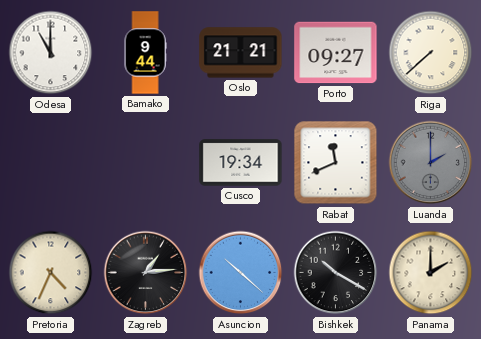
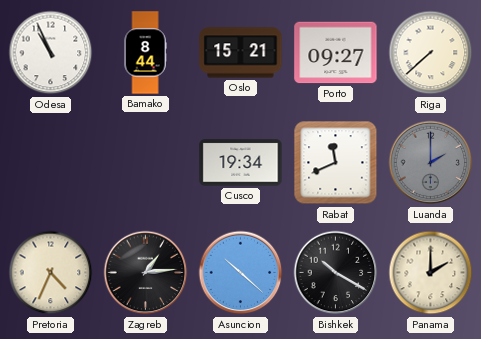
Odesa: 11:00 -> 10:56 (51, 53)
Bamako: 9:44 -> 8:44 (145, 53)
Oslo: 21:21 -> 15:21 (241, 53)
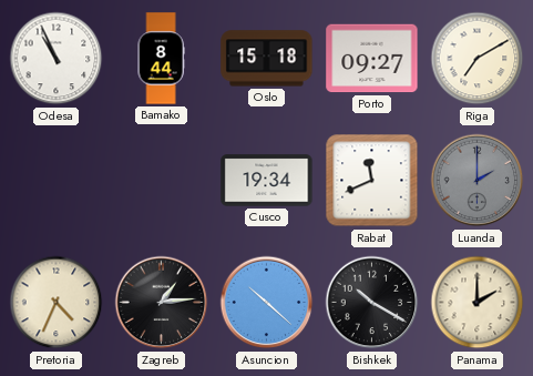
Oslo: 15:21 -> 15:18 (267, 59)
Riga: 7:38 -> 7:10 (478, 59)
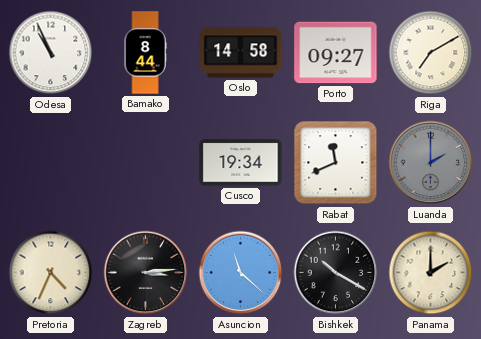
Oslo: 15:18 -> 14:58 (241, 53)
Zagreb: 1:14 -> 3:14 (146, 273)
Asuncion: 10:22 -> 11:22 (241, 273)
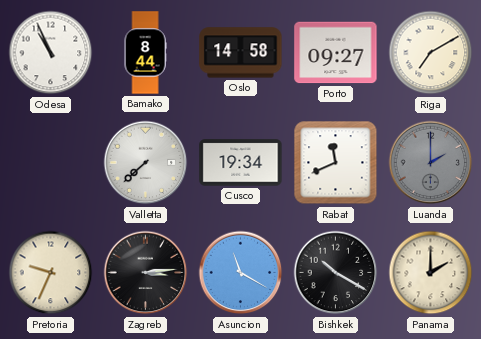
Valletta: none -> 7:38 (146, 163)
Pretoria: 4:34 -> 9:34 (51, 273)
Asuncion: 11:22 -> 11:20 (241, 273)
